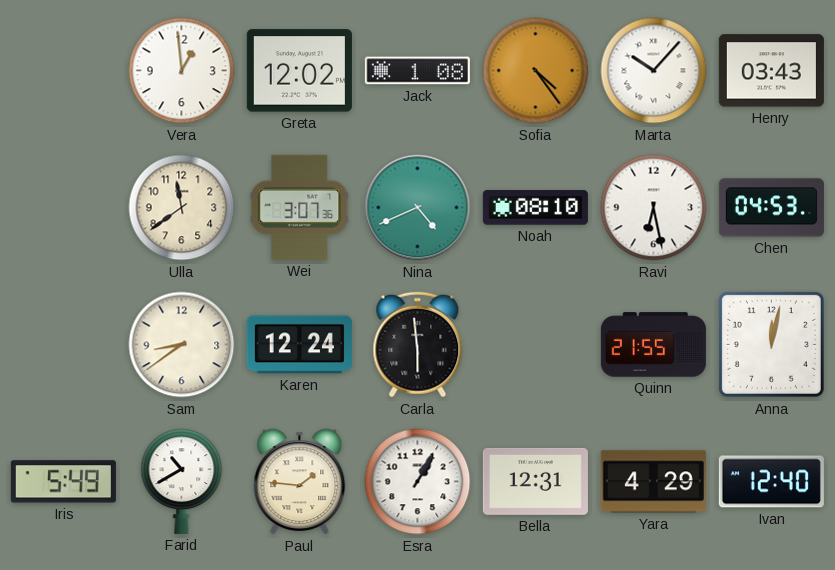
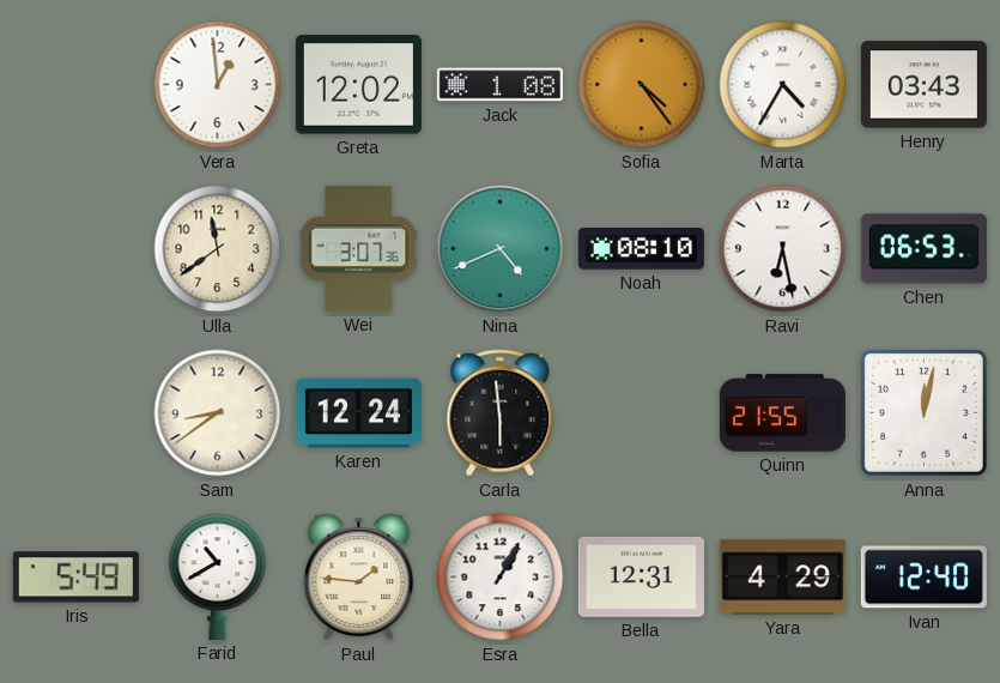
Marta: 10:07 -> 4:35 (783, 85)
Chen: 04:53 -> 06:53 (923, 249)
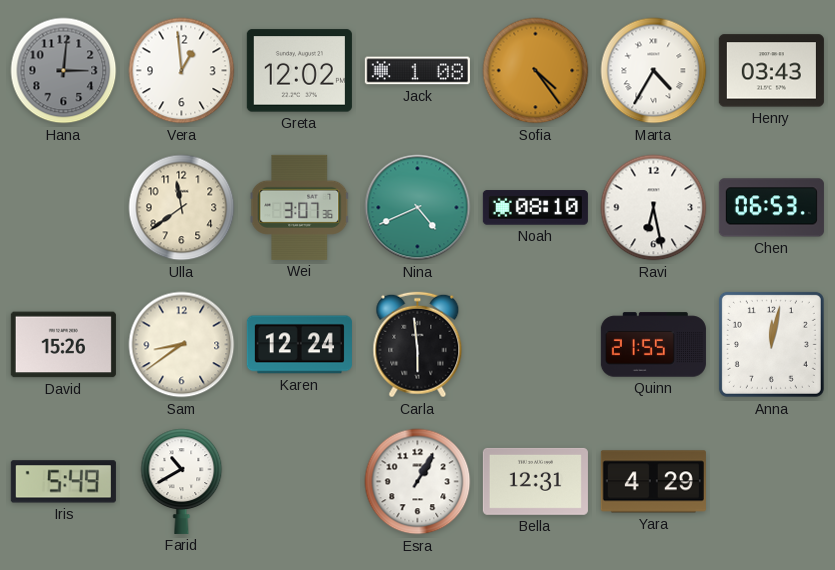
Hana: none -> 3:01 (64, 71)
David: none -> 15:26 (63, 345)
Paul: 1:46 -> none (359, 578)
Ivan: 12:40 -> none (923, 578)
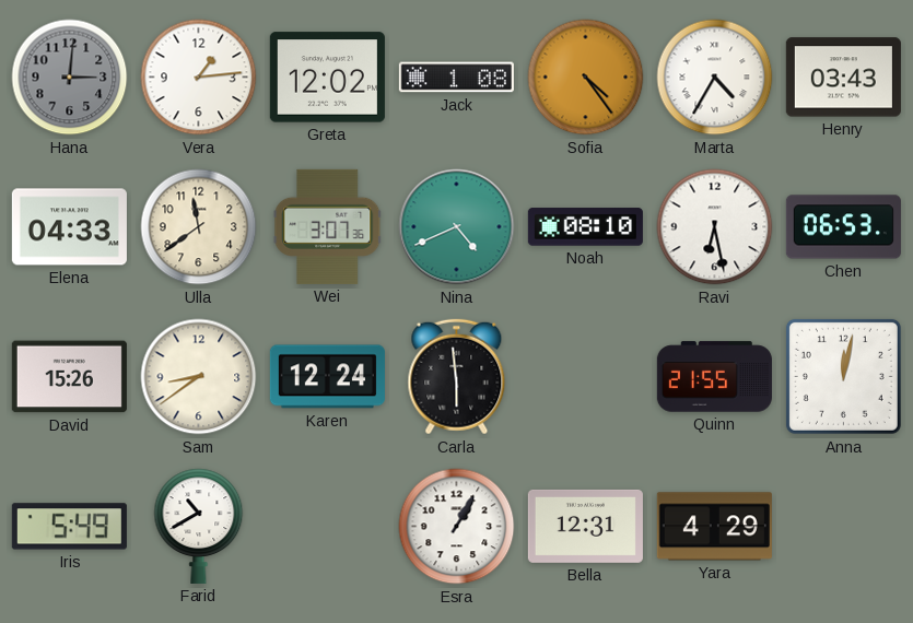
Vera: 12:59 -> 1:14 (199, 78)
Elena: none -> 04:33 (69, 227)
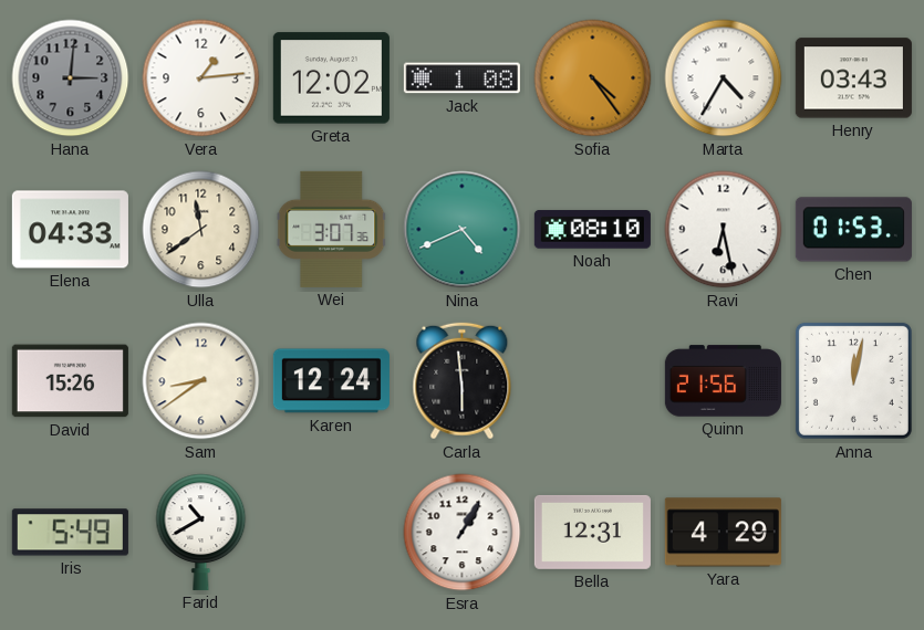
Chen: 06:53 -> 01:53 (853, 230)
Quinn: 21:55 -> 21:56 (723, 381)
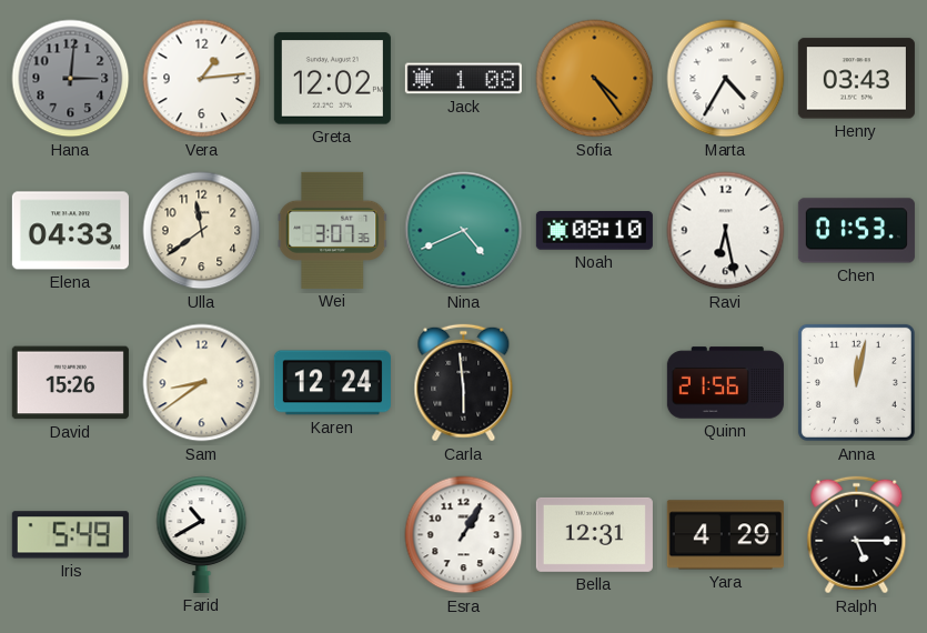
Ralph: none -> 5:15 (857, 535)
